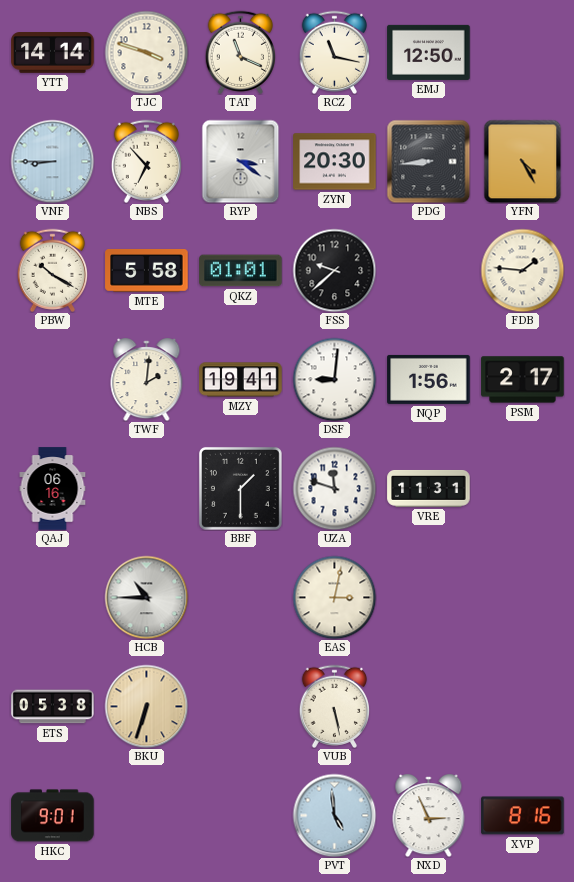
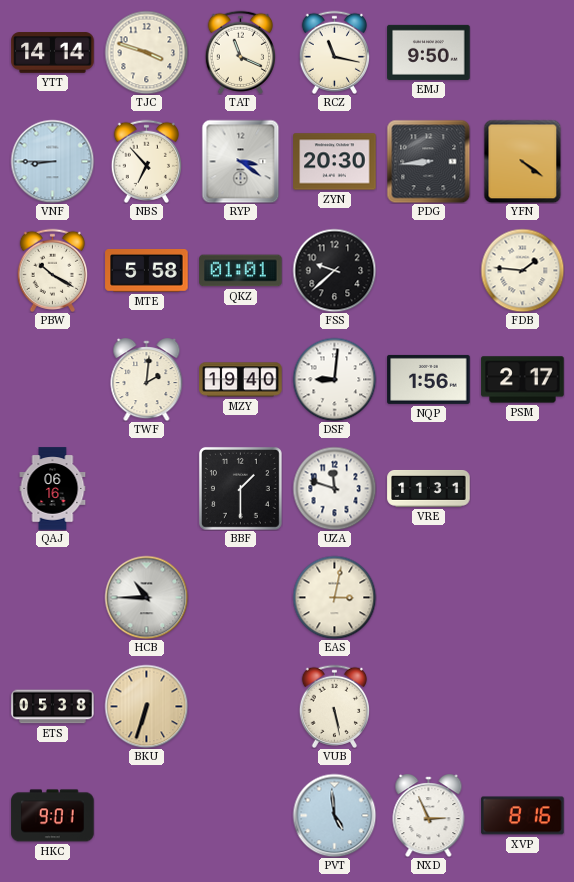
EMJ: 12:50 -> 9:50 (429, 52)
YFN: 4:25 -> 4:21 (523, 161)
MZY: 19:41 -> 19:40 (241, 380)
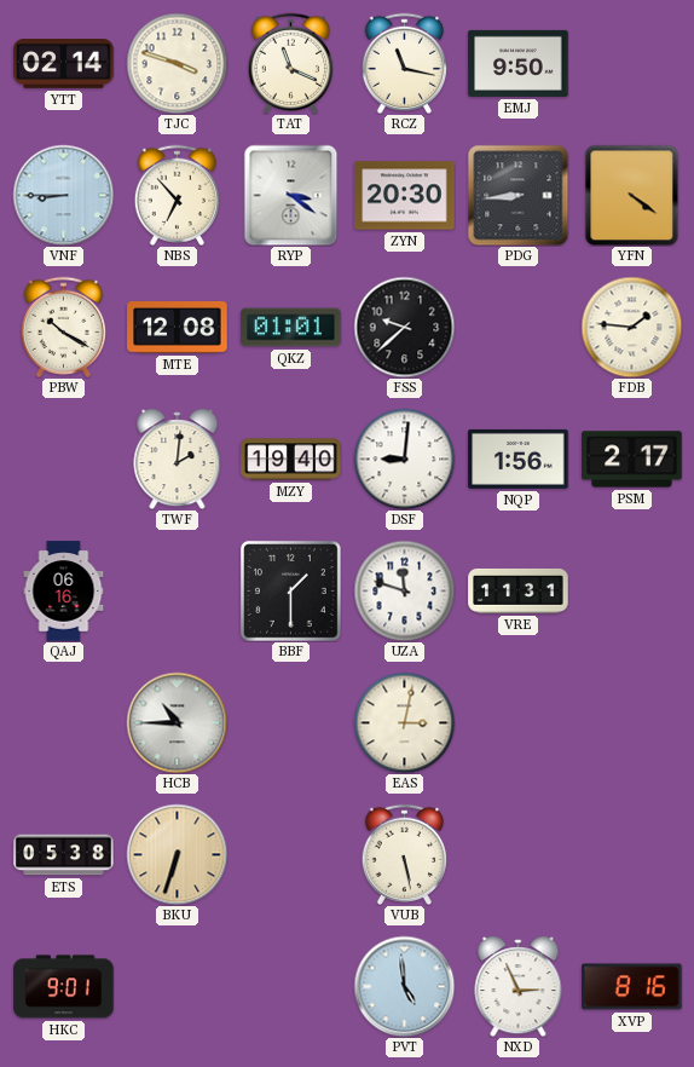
YTT: 14:14 -> 02:14 (64, 64)
MTE: 5:58 -> 12:08 (178, 328)
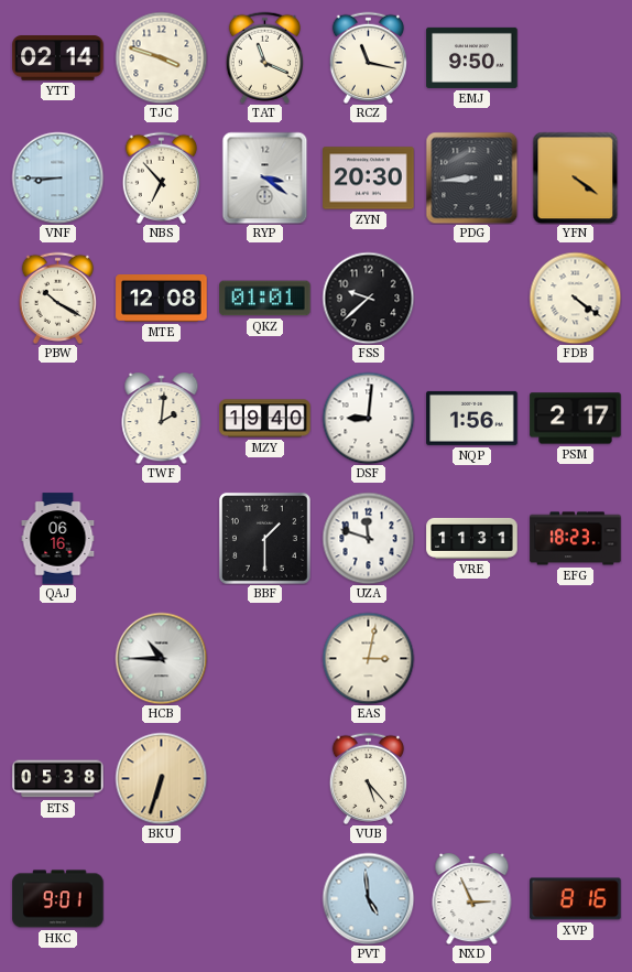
FDB: 1:46 -> 4:21 (575, 298)
EFG: none -> 18:23 (576, 539)
VUB: 5:28 -> 5:23 (368, 778)
